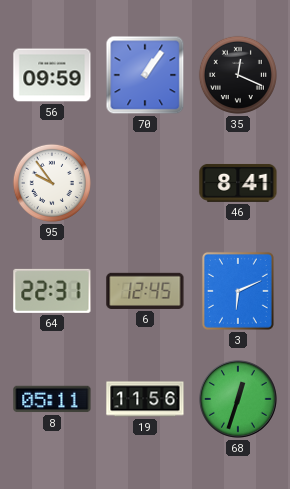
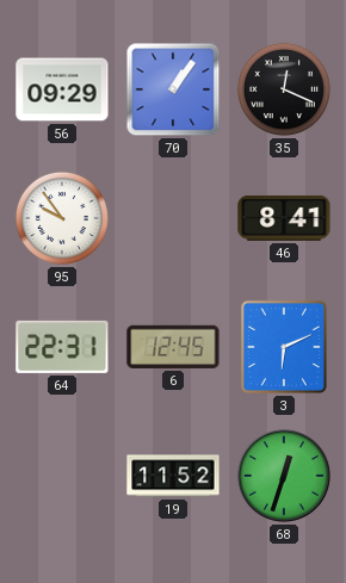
56: 09:59 -> 09:29 (62, 89)
8: 05:11 -> none (52, 399)
19: 11:56 -> 11:52 (173, 476)
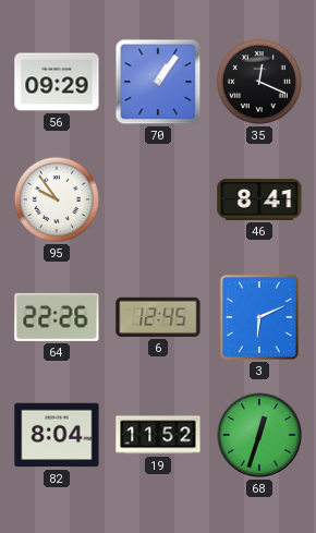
64: 22:31 -> 22:26 (57, 317)
82: none -> 8:04 (57, 435)
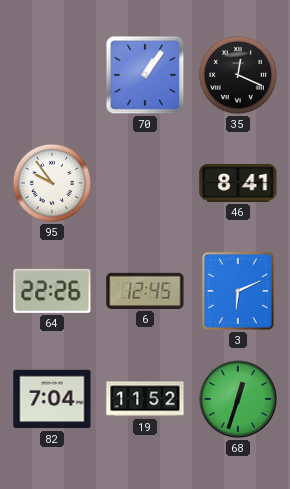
56: 09:29 -> none (57, 82)
82: 8:04 -> 7:04 (52, 399)
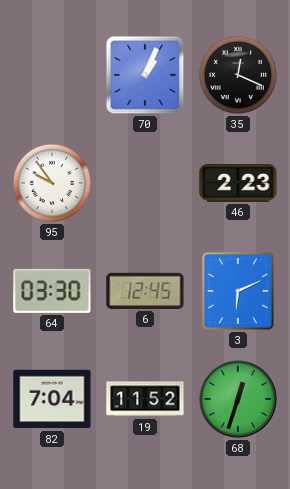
70: 1:06 -> 1:04 (145, 75)
46: 8:41 -> 2:23 (238, 183)
64: 22:26 -> 03:30 (52, 291)
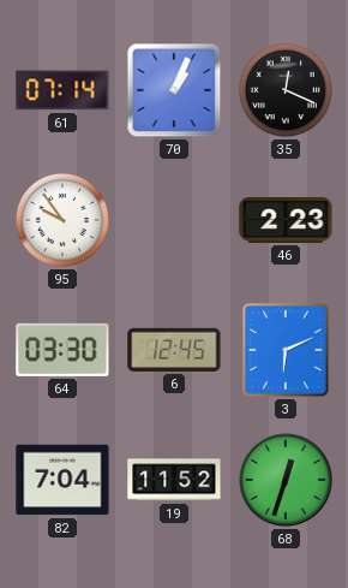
61: none -> 07:14 (62, 90)
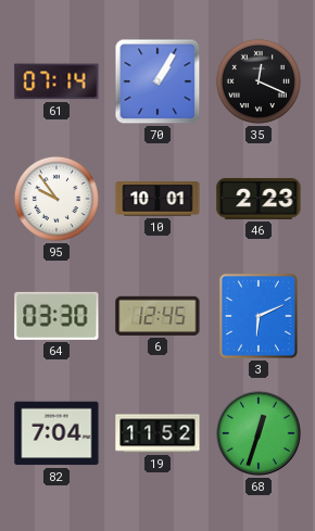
70: 1:04 -> 1:05 (157, 81)
10: none -> 10:01 (157, 199)
